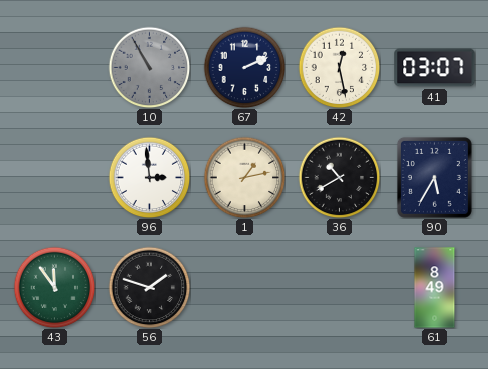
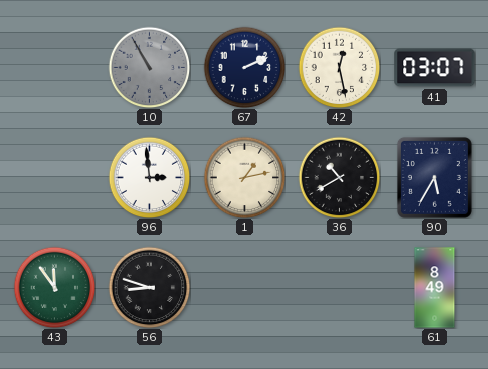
56: 1:48 -> 8:48 (149, 287)
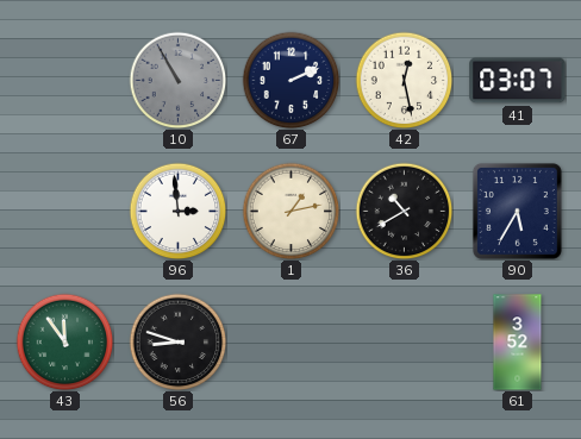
61: 8:49 -> 3:52 (518, 343)
